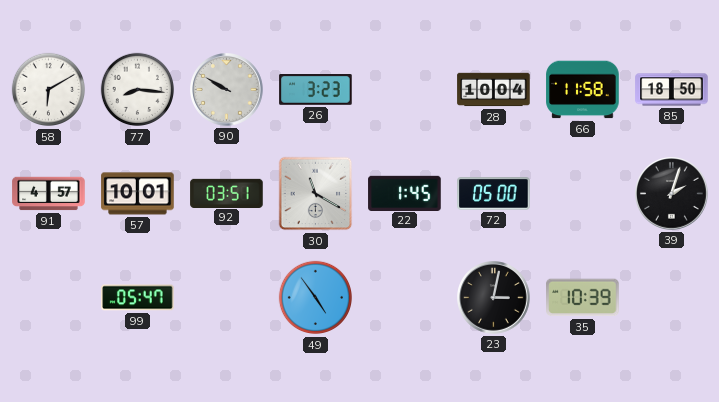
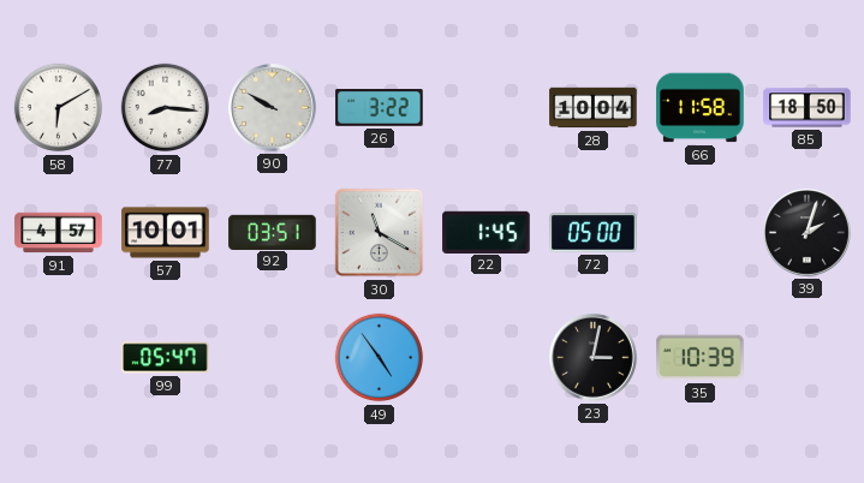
26: 3:23 -> 3:22 (380, 108)
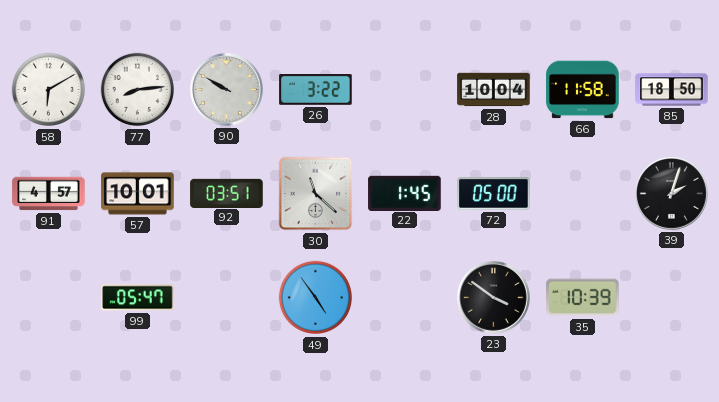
77: 8:16 -> 8:14 (138, 90)
30: 11:20 -> 11:22 (316, 194)
23: 3:02 -> 3:51 (494, 298)
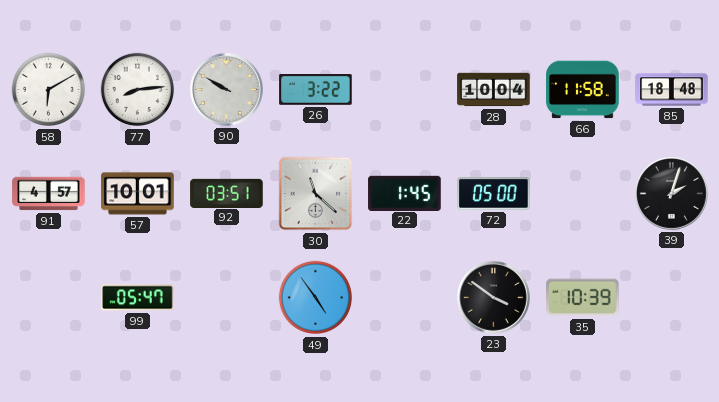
85: 18:50 -> 18:48 (672, 90)
